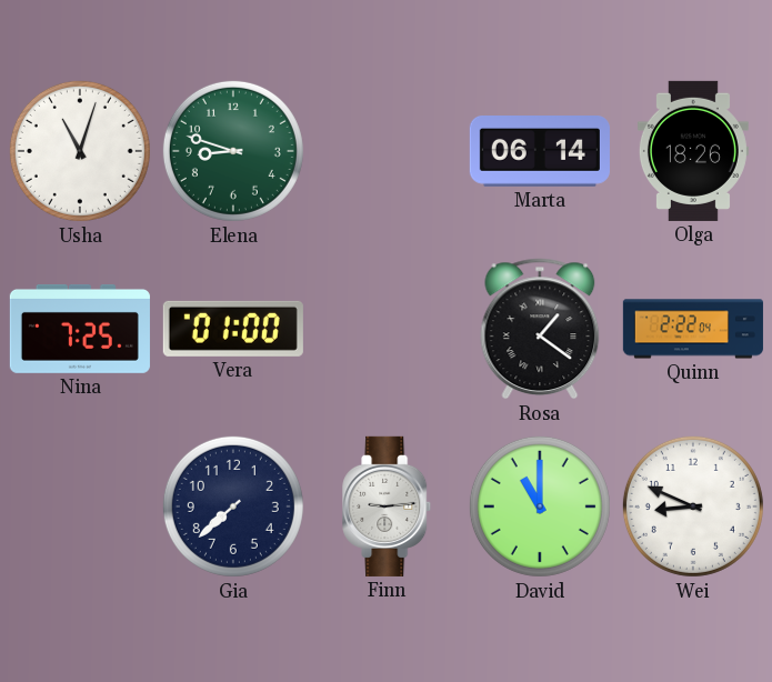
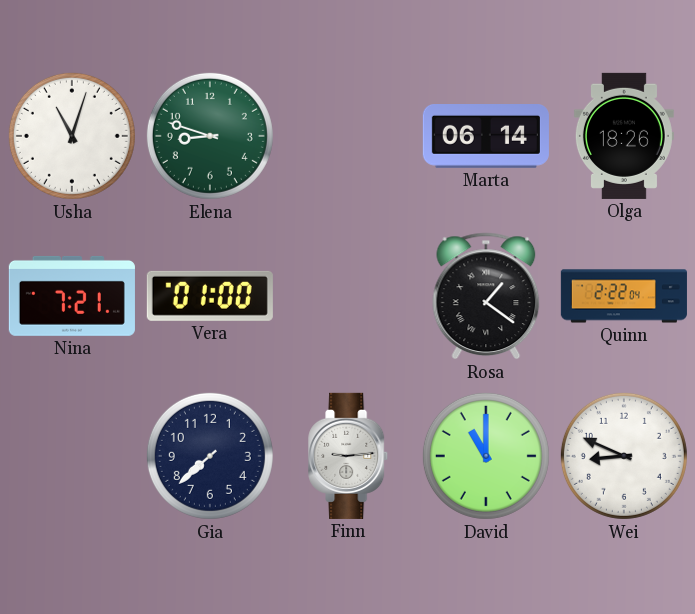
Nina: 7:25 -> 7:21 (72, 296)
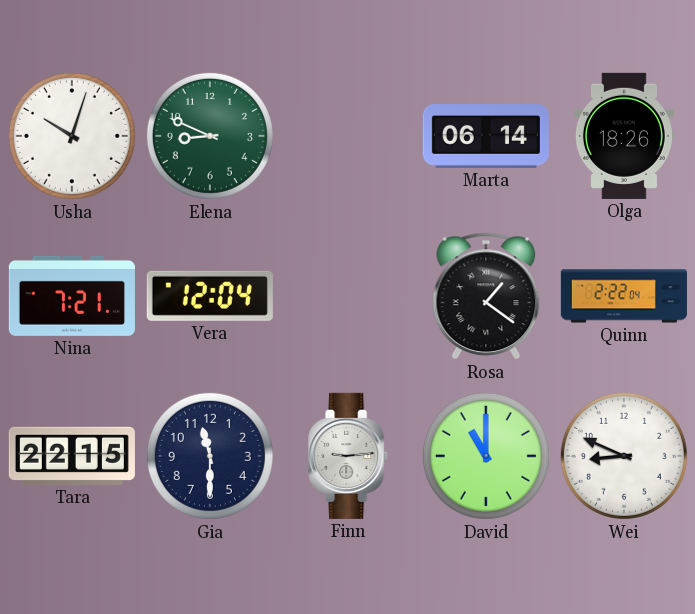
Usha: 11:03 -> 10:03 (72, 136)
Elena: 8:48 -> 8:49 (210, 136)
Vera: 01:00 -> 12:04 (210, 296)
Tara: none -> 22:15 (72, 456)
Gia: 7:38 -> 11:30 (210, 456)
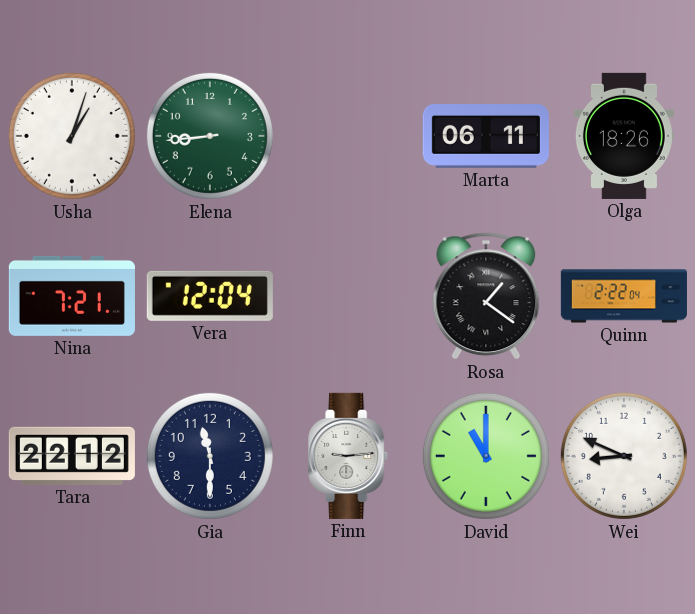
Usha: 10:03 -> 1:03 (72, 136)
Elena: 8:49 -> 8:44 (210, 136)
Marta: 06:14 -> 06:11 (486, 137)
Tara: 22:15 -> 22:12 (72, 456)
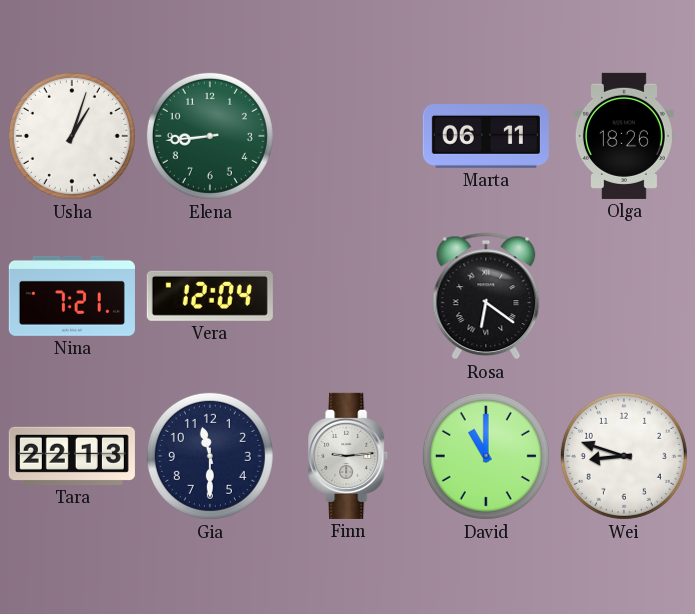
Rosa: 1:21 -> 6:21 (486, 296)
Quinn: 2:22 -> none (624, 296)
Tara: 22:12 -> 22:13 (72, 456)
Wei: 8:49 -> 8:48 (624, 456)
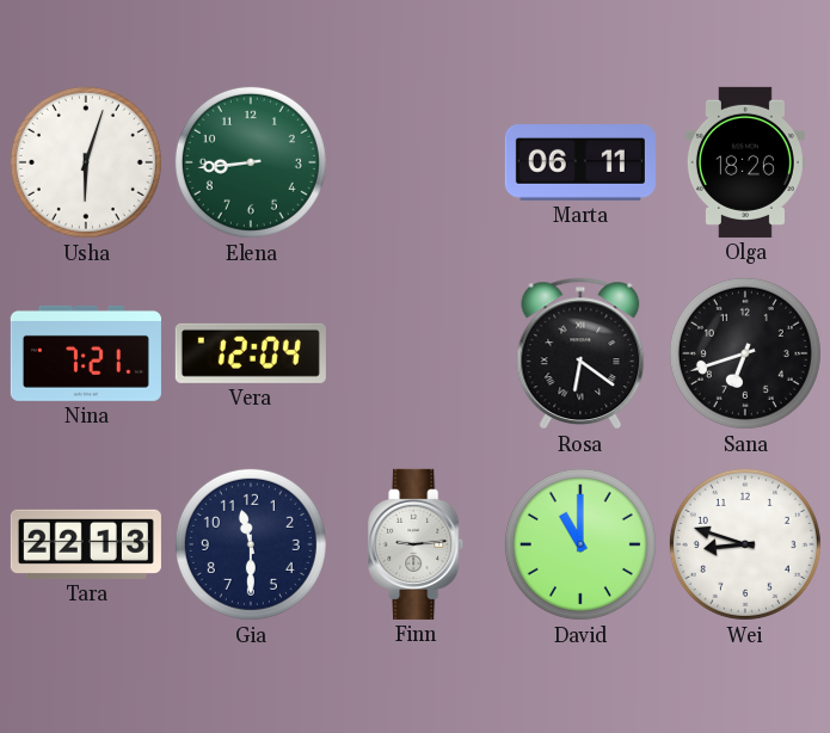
Usha: 1:03 -> 6:03 (86, 162)
Sana: none -> 6:42 (745, 353)
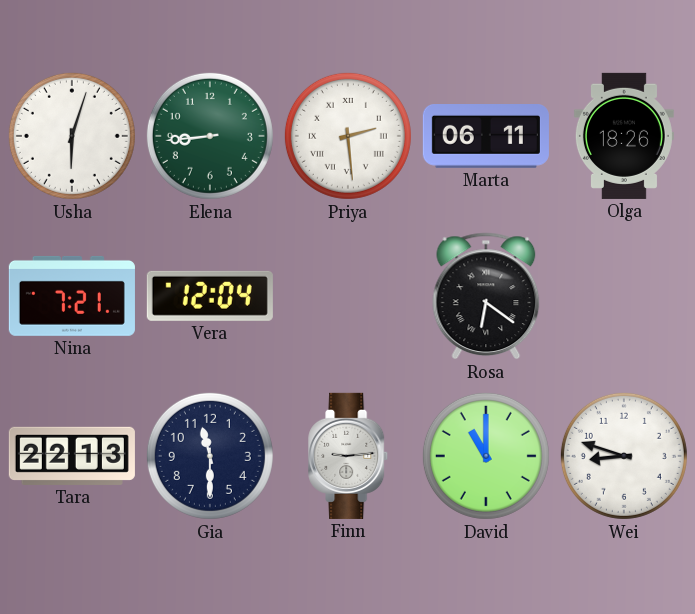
Priya: none -> 2:29 (348, 136)
Sana: 6:42 -> none (745, 353)
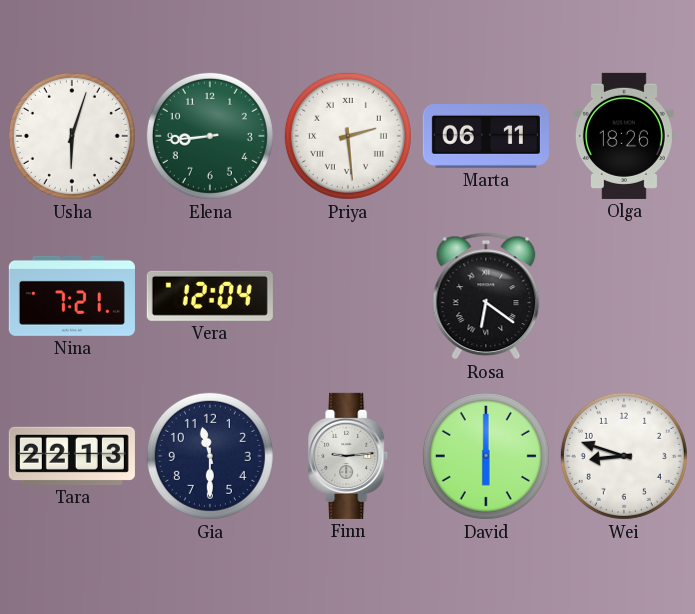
David: 11:00 -> 6:00 (486, 456)
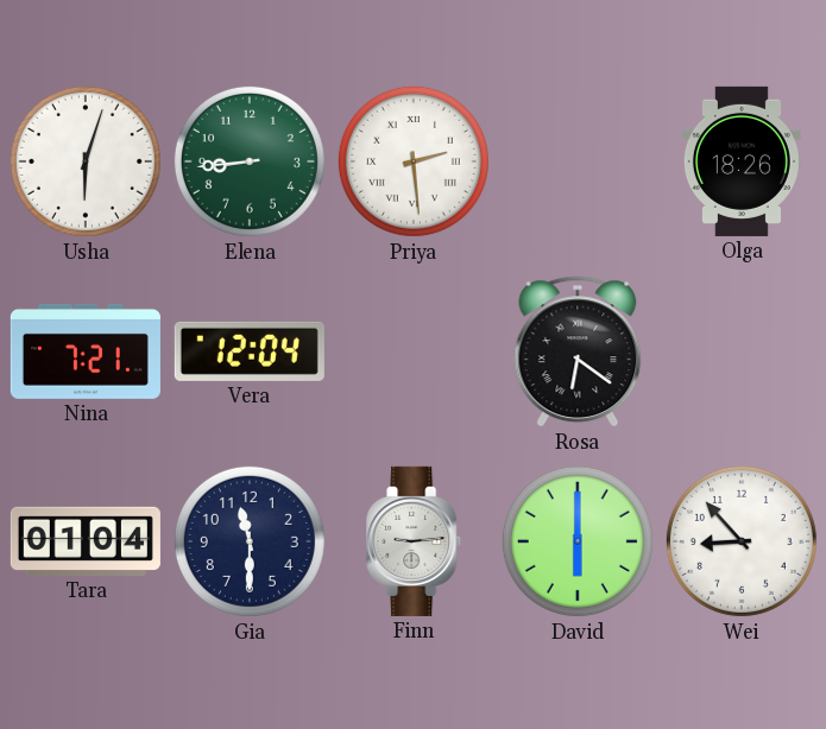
Marta: 06:11 -> none (486, 137)
Tara: 22:13 -> 01:04 (86, 541)
Wei: 8:48 -> 8:53 (742, 541)
